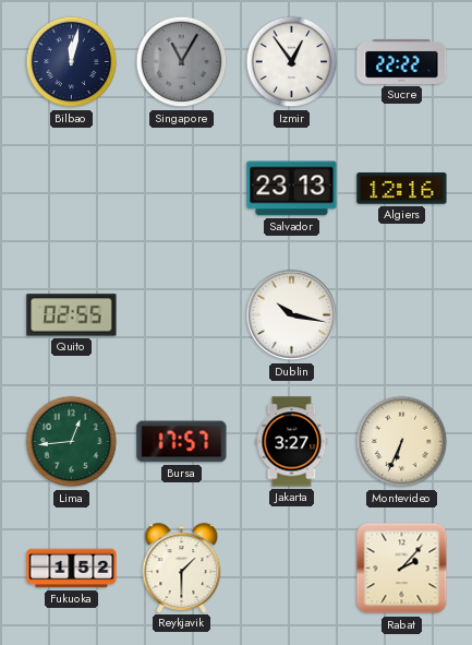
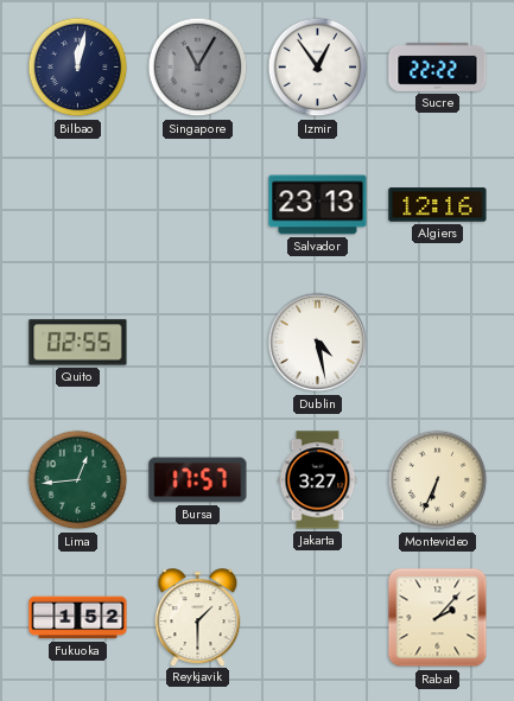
Dublin: 10:17 -> 4:28 (318, 343)
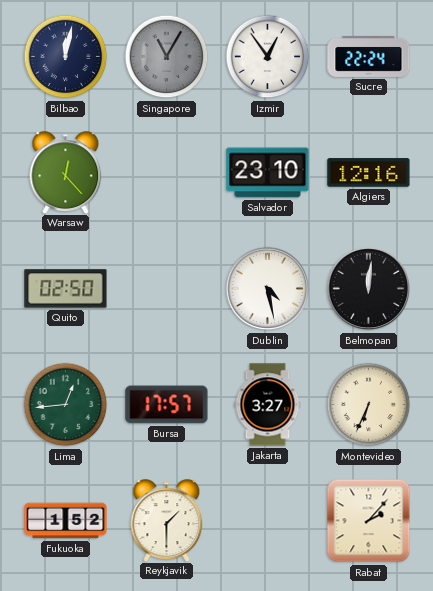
Sucre: 22:22 -> 22:24 (369, 56)
Warsaw: none -> 12:23 (66, 172)
Salvador: 23:13 -> 23:10 (268, 173)
Quito: 02:55 -> 02:50 (66, 289)
Belmopan: none -> 12:01 (369, 289)
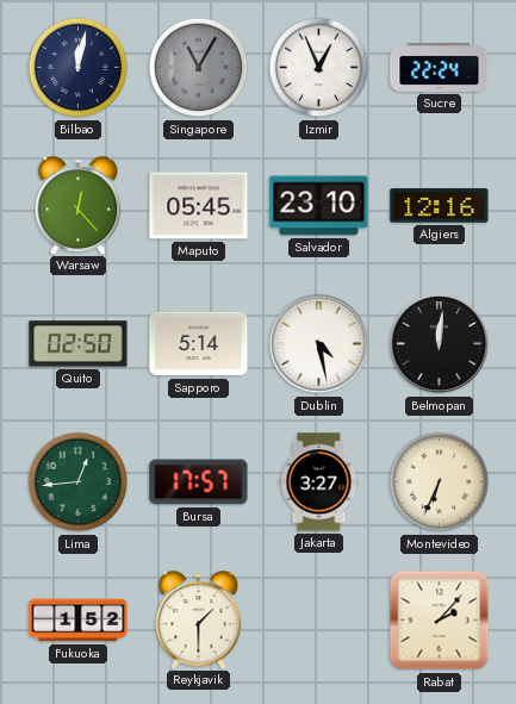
Izmir: 12:54 -> 12:56 (319, 68)
Maputo: none -> 05:45 (199, 206)
Sapporo: none -> 5:14 (199, 344)
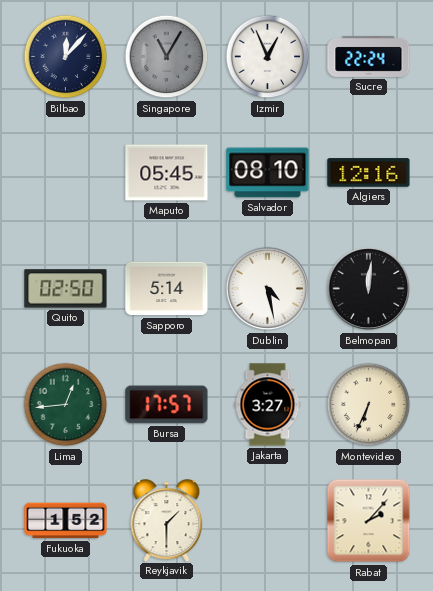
Bilbao: 12:02 -> 12:07 (66, 57)
Warsaw: 12:23 -> none (79, 205)
Salvador: 23:10 -> 08:10 (268, 173)
